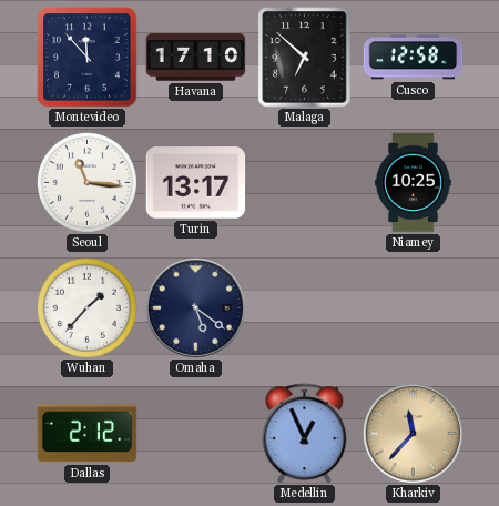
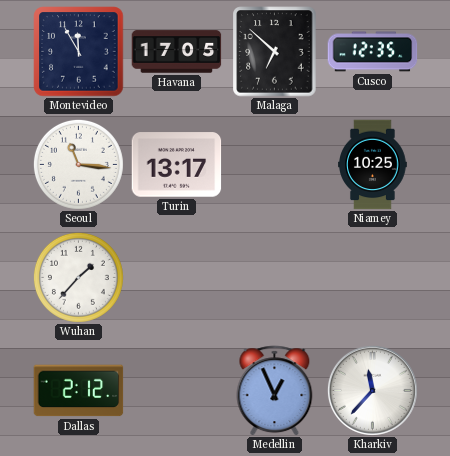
Montevideo: 11:53 -> 11:55 (79, 52)
Havana: 17:10 -> 17:05 (177, 52)
Cusco: 12:58 -> 12:35 (373, 52)
Omaha: 5:21 -> none (195, 307)
Kharkiv dial: champagne -> white (372, 390)
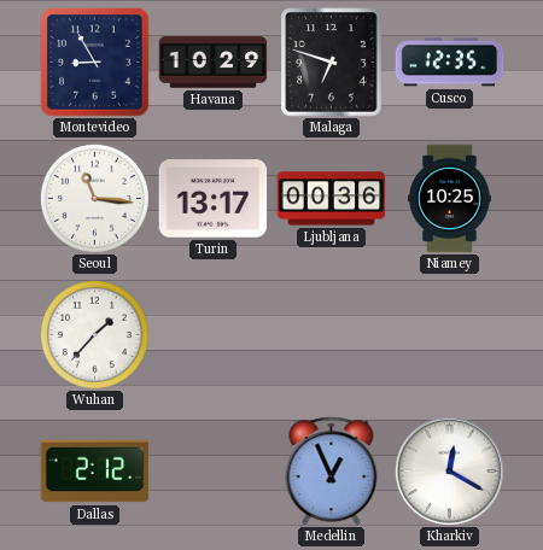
Montevideo: 11:55 -> 8:55 (95, 63)
Havana: 17:05 -> 10:29 (214, 63)
Malaga: 6:52 -> 6:48 (332, 63)
Ljubljana: none -> 00:36 (332, 199)
Kharkiv: 11:37 -> 12:20 (449, 470)
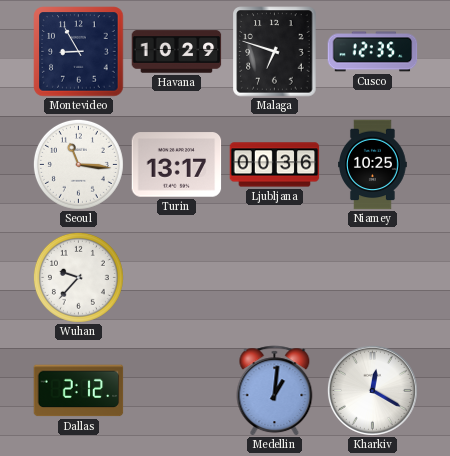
Wuhan: 1:37 -> 9:37 (78, 277)
Medellin: 12:56 -> 1:01 (275, 391)
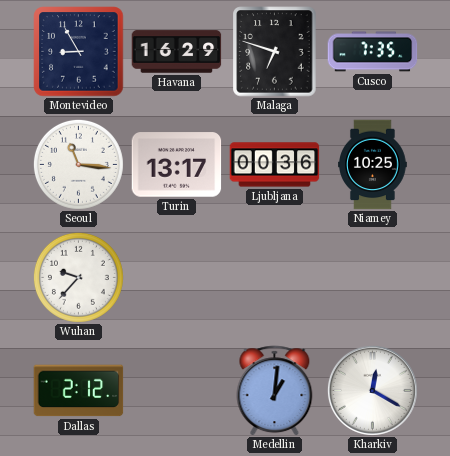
Havana: 10:29 -> 16:29 (177, 52)
Cusco: 12:35 -> 7:35 (373, 52)
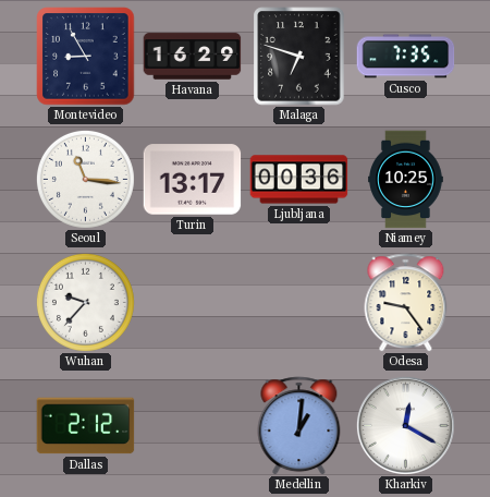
Odesa: none -> 9:24 (406, 303)
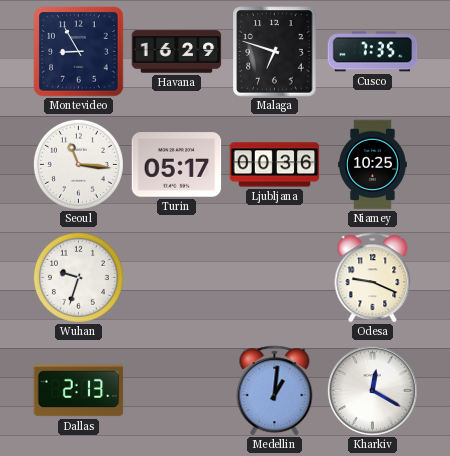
Turin: 13:17 -> 05:17 (177, 165)
Wuhan: 9:37 -> 9:33 (78, 277)
Odesa: 9:24 -> 9:19 (373, 278)
Dallas: 2:12 -> 2:13 (79, 391)
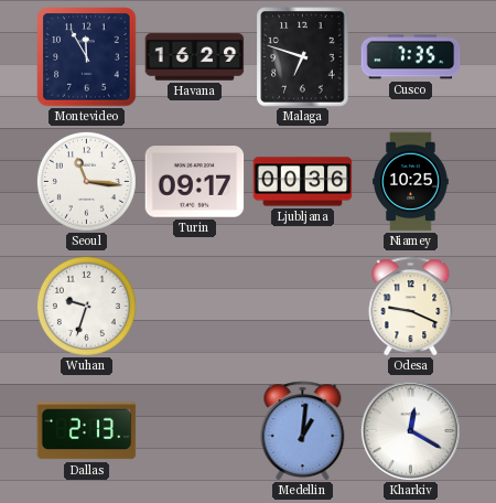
Montevideo: 8:55 -> 11:55 (87, 57)
Turin: 05:17 -> 09:17 (195, 182)
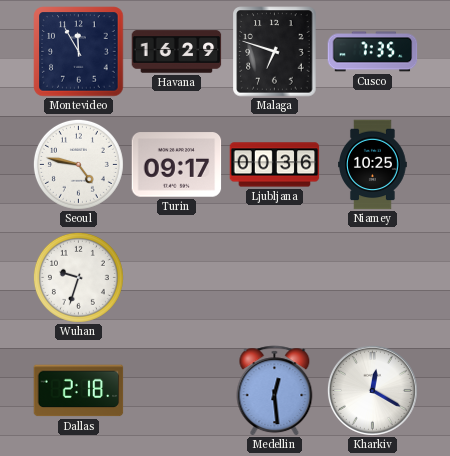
Seoul: 11:16 -> 4:47 (78, 164)
Odesa: 9:19 -> none (411, 307)
Dallas: 2:13 -> 2:18 (79, 391)
Medellin: 1:01 -> 12:29 (275, 391)
